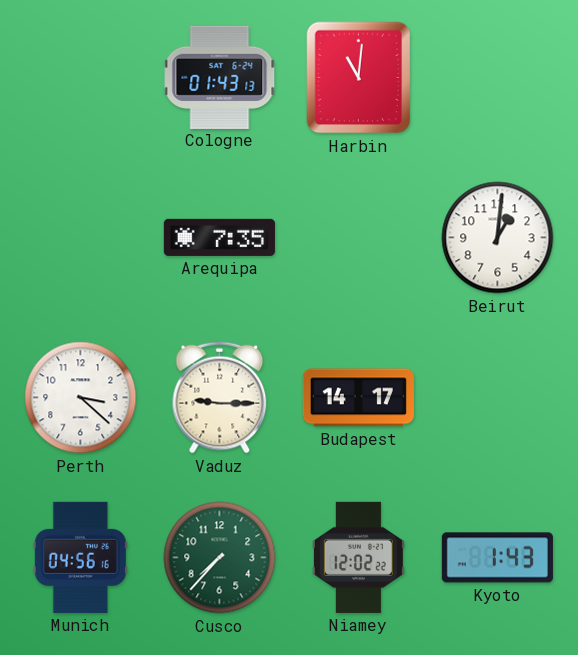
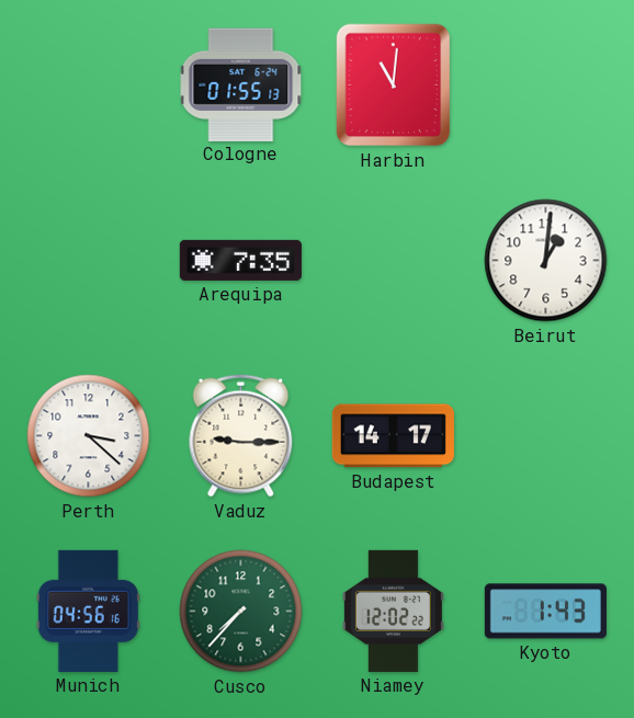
Cologne: 01:43 -> 01:55 (241, 84)
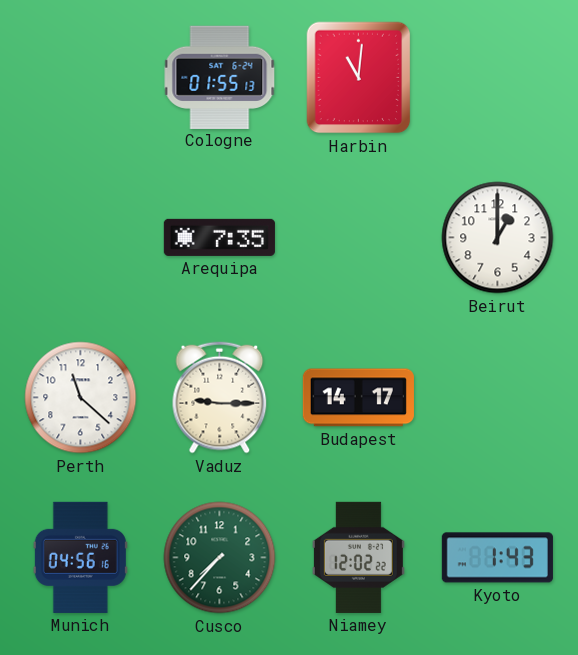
Beirut: 1:01 -> 1:00 (498, 238)
Perth: 3:22 -> 11:22 (81, 398)
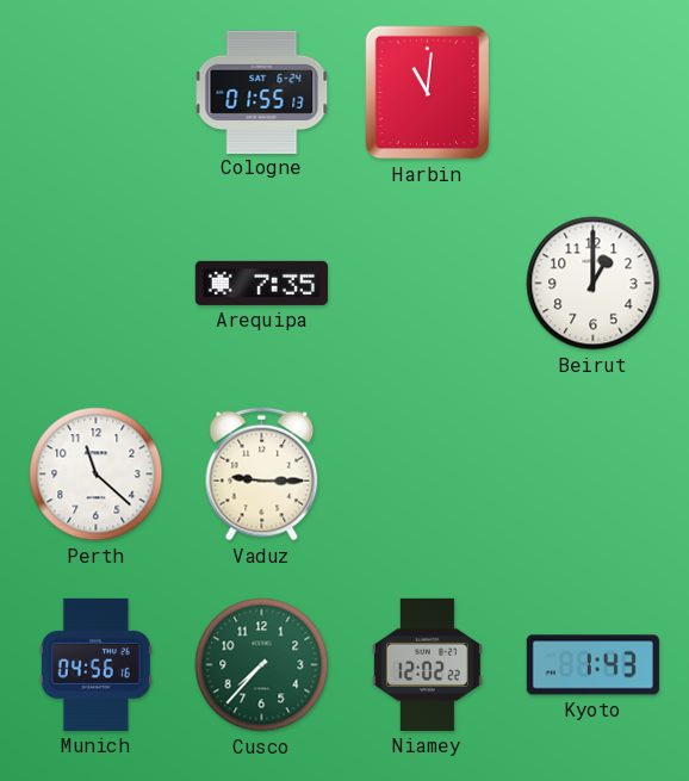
Budapest: 14:17 -> none (358, 398)
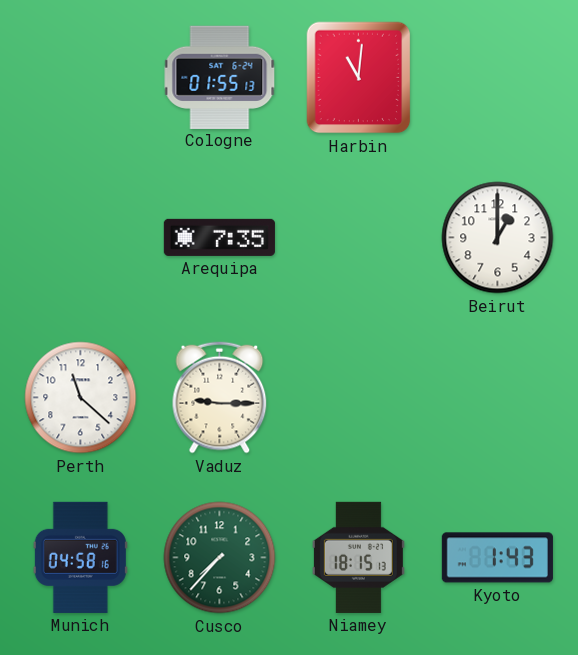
Munich: 04:56 -> 04:58 (80, 557)
Niamey: 12:02 -> 18:15 (358, 557)
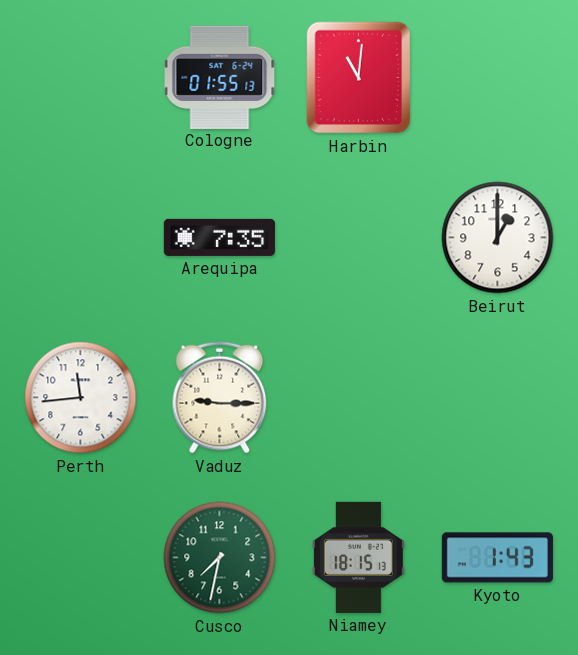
Perth: 11:22 -> 11:44 (81, 398)
Munich: 04:58 -> none (80, 557)
Cusco: 7:37 -> 7:32 (220, 558)
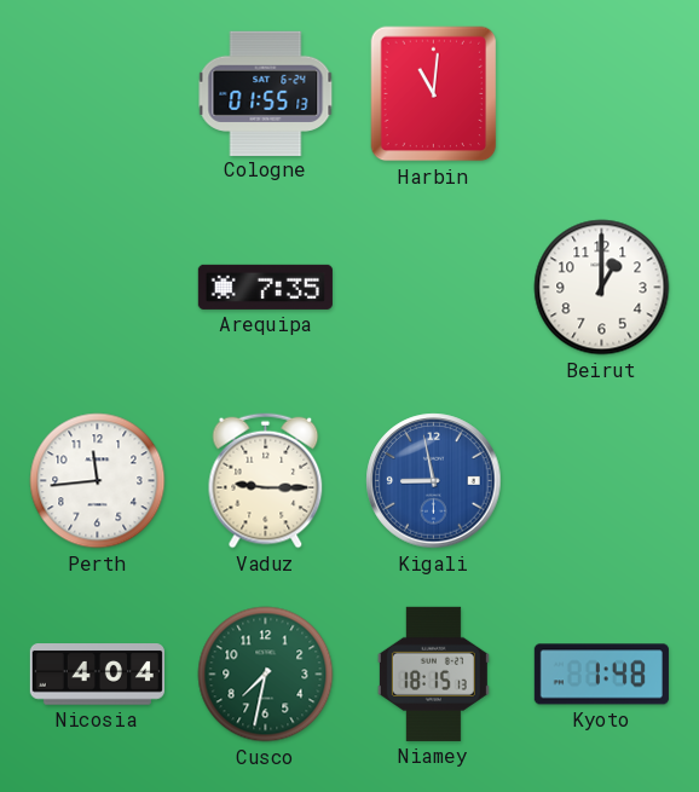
Kigali: none -> 8:58 (434, 481)
Nicosia: none -> 4:04 (97, 675)
Kyoto: 1:43 -> 1:48 (601, 675)
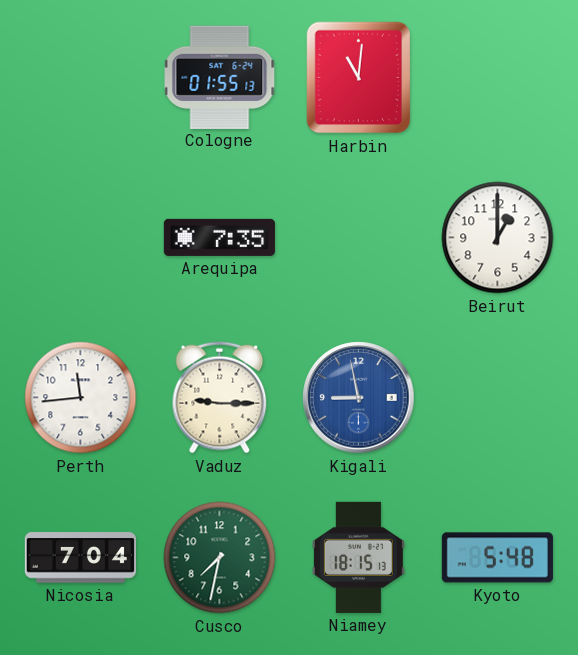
Nicosia: 4:04 -> 7:04 (80, 558)
Kyoto: 1:48 -> 5:48 (497, 558)
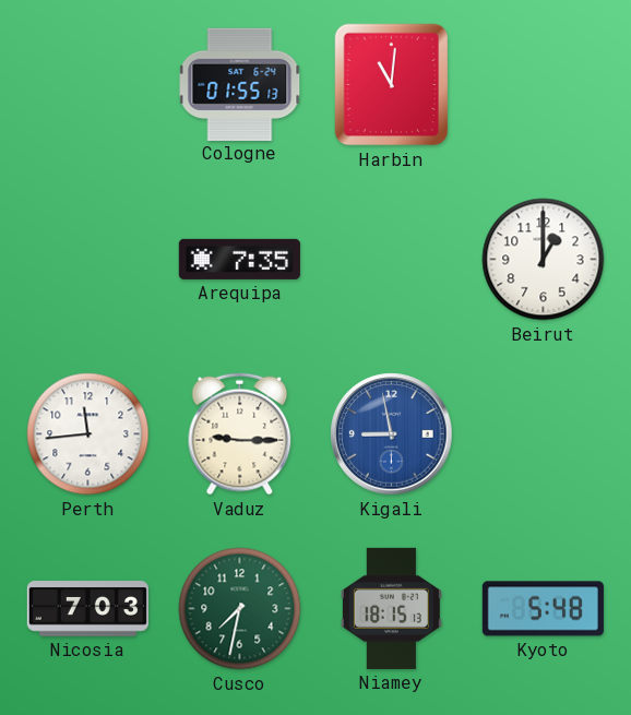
Nicosia: 7:04 -> 7:03 (87, 609)
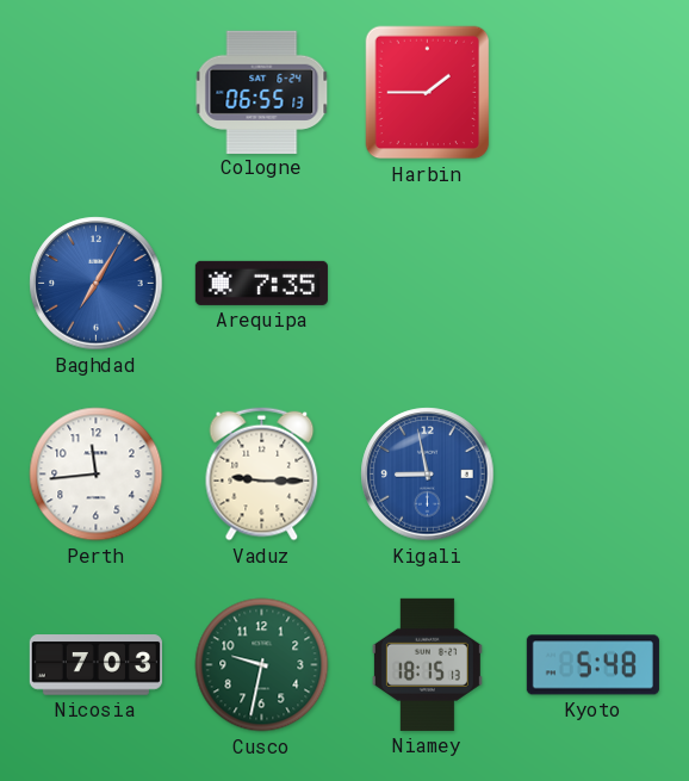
Cologne: 01:55 -> 06:55 (262, 92)
Harbin: 11:01 -> 1:45 (428, 93)
Baghdad: none -> 7:05 (97, 284)
Beirut: 1:00 -> none (544, 260)
Cusco: 7:32 -> 9:32 (262, 665)
